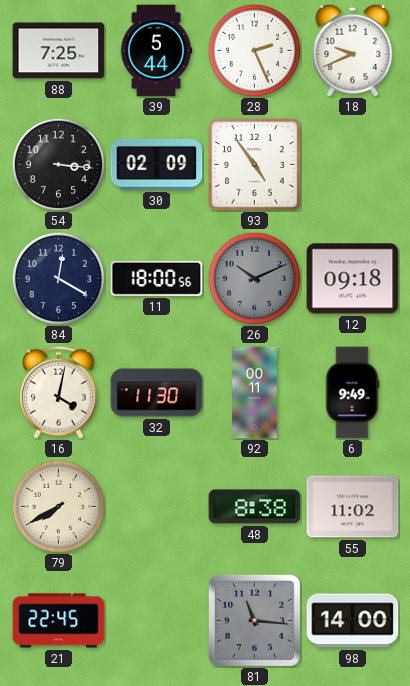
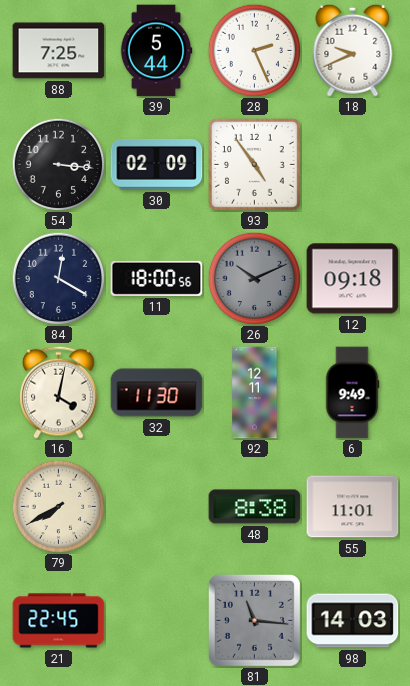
92: 00:11 -> 12:11 (255, 393)
55: 11:02 -> 11:01 (353, 507)
98: 14:00 -> 14:03 (353, 621)
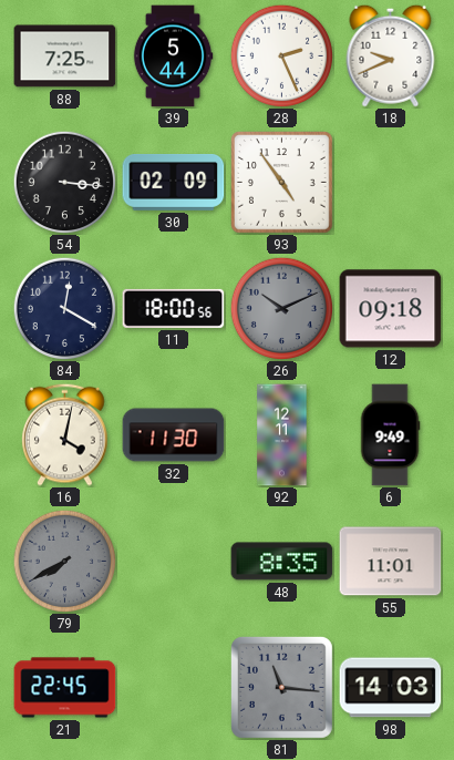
79 dial: cream -> grey (64, 561)
48: 8:38 -> 8:35 (282, 562)
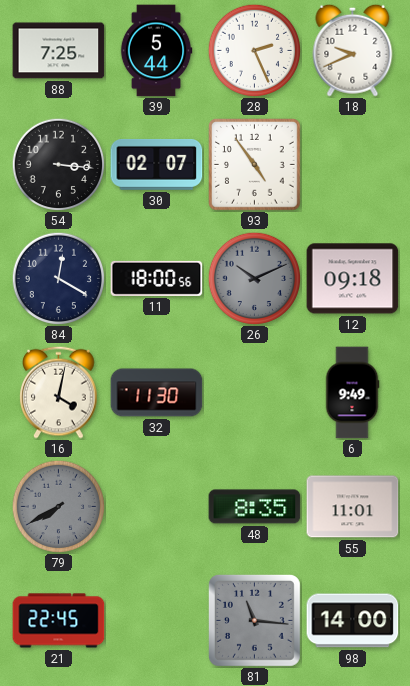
30: 02:09 -> 02:07 (157, 164)
92: 12:11 -> none (282, 435)
98: 14:03 -> 14:00 (353, 621)
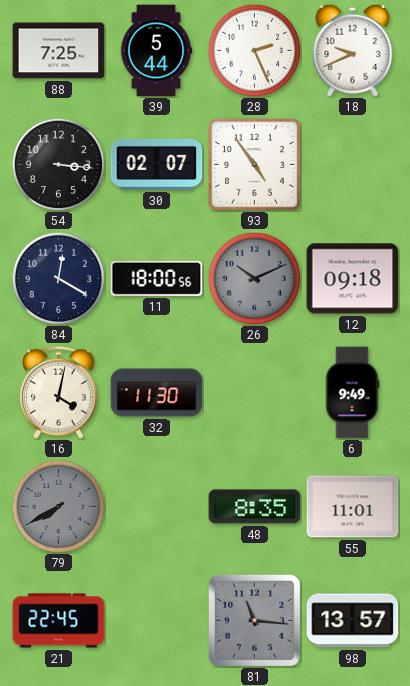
98: 14:00 -> 13:57 (353, 621)
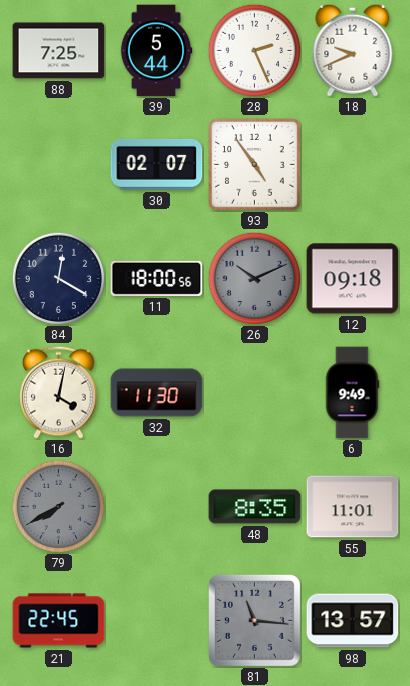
54: 3:16 -> none (58, 164)
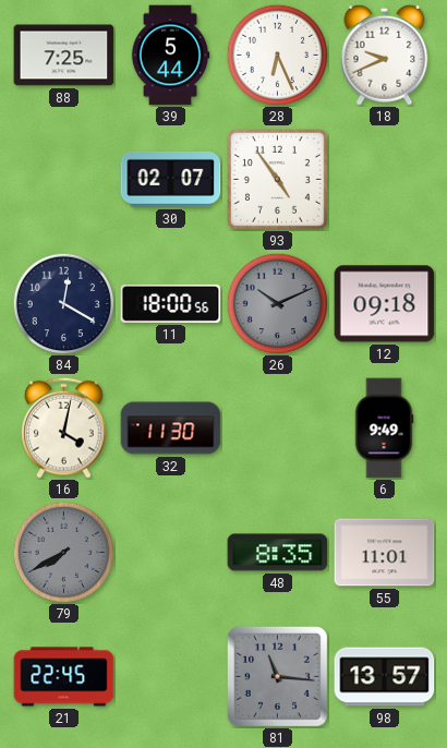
28: 2:26 -> 6:26 (277, 55)
